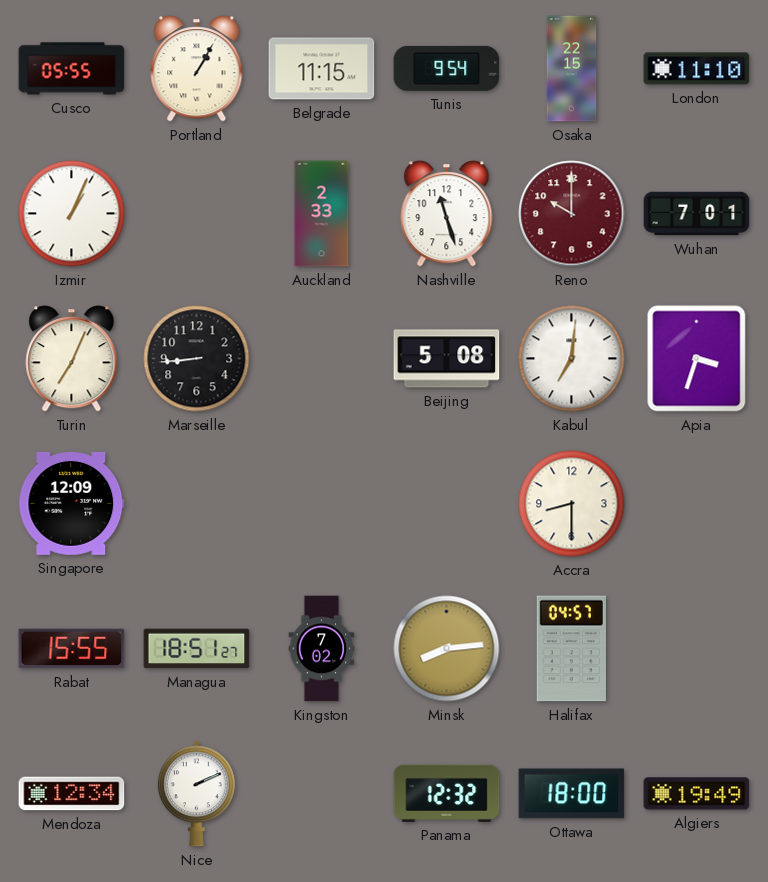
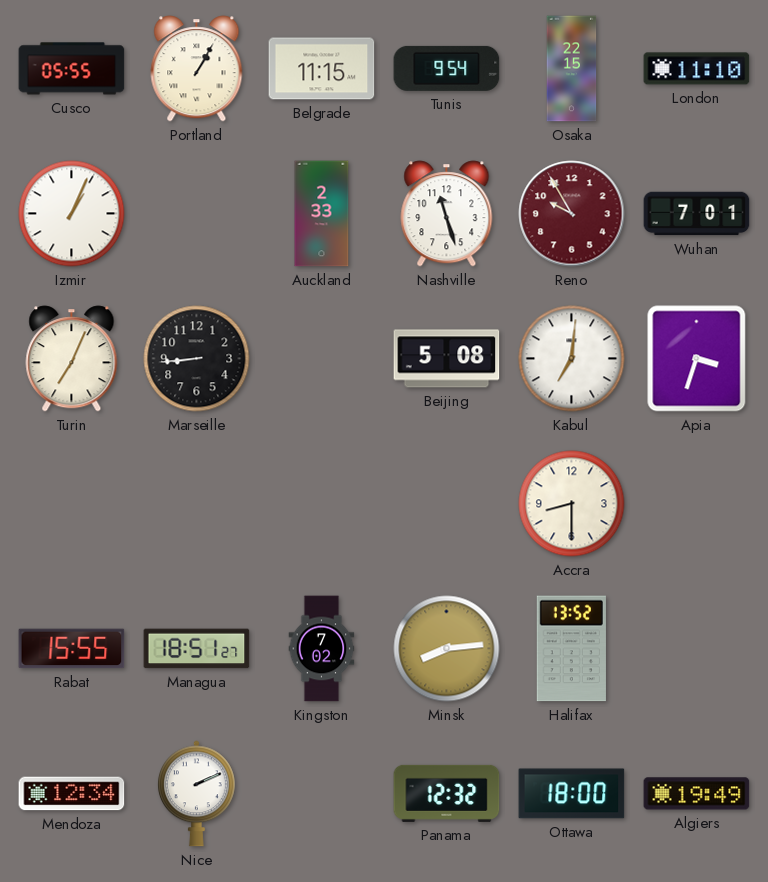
Reno: 10:00 -> 9:55 (572, 214)
Singapore: 12:09 -> none (72, 504)
Halifax: 04:57 -> 13:52 (571, 649)
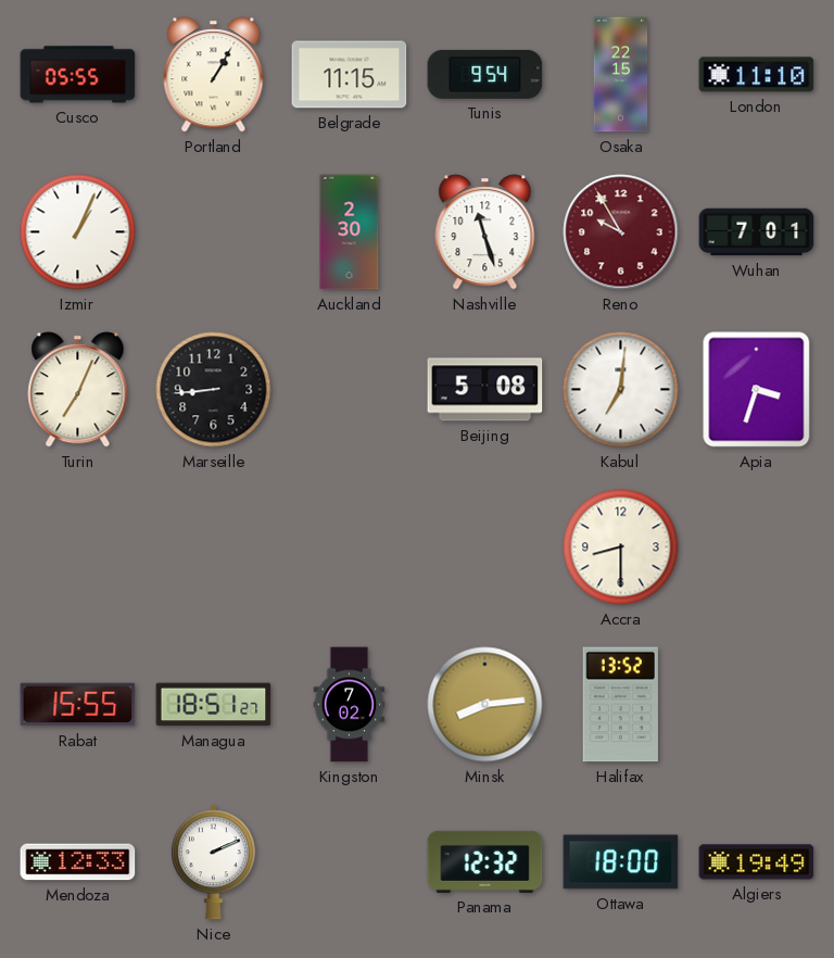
Auckland: 2:33 -> 2:30 (350, 232)
Mendoza: 12:34 -> 12:33 (78, 862)
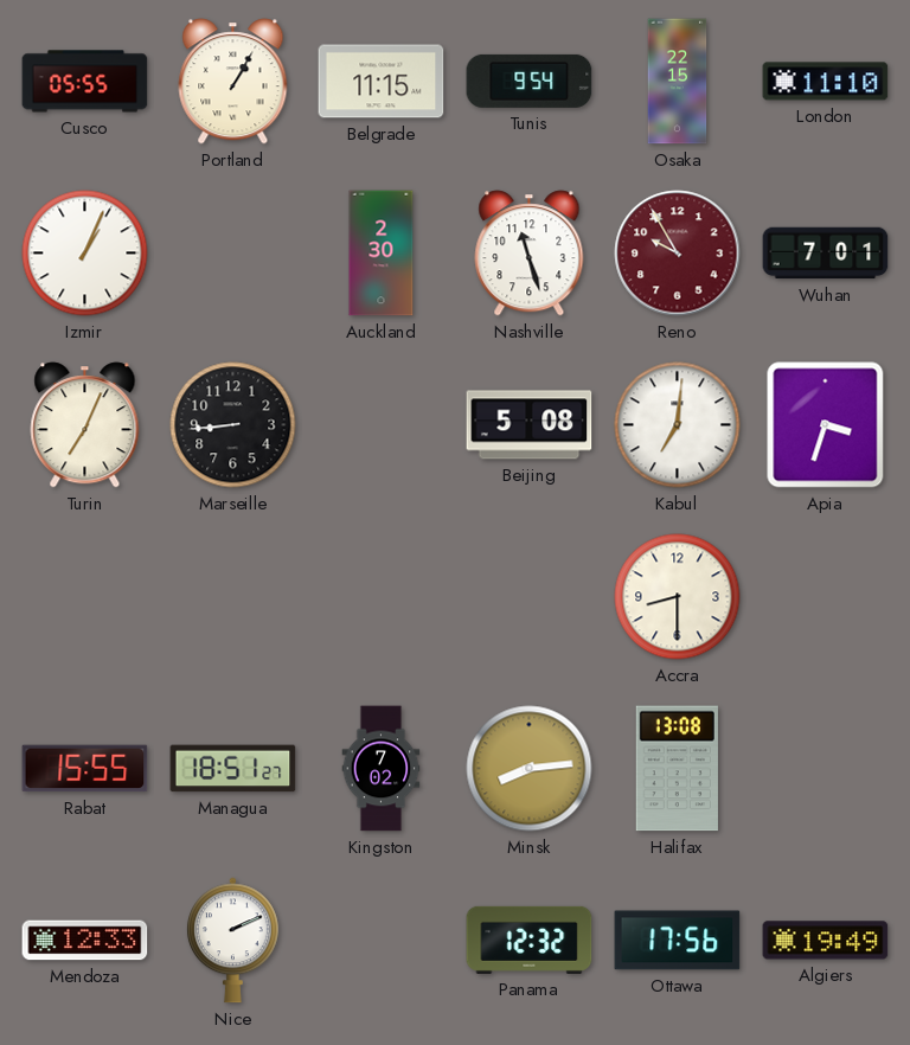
Halifax: 13:52 -> 13:08 (677, 769)
Ottawa: 18:00 -> 17:56 (678, 941)
